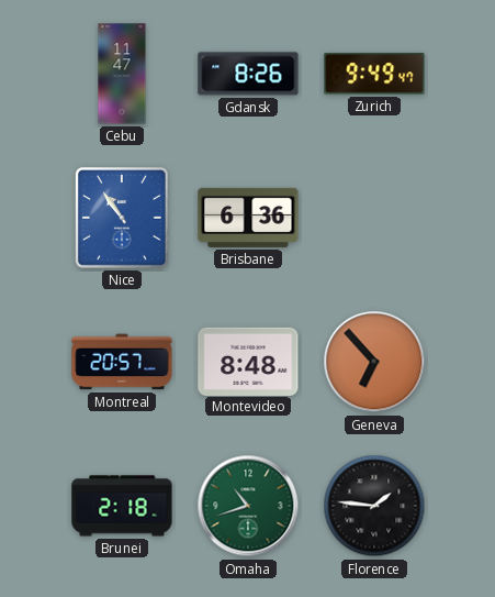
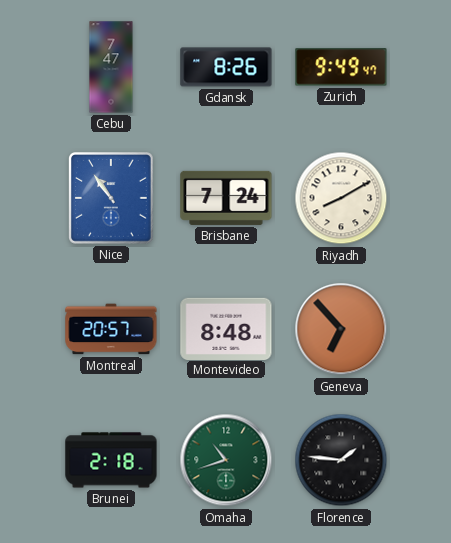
Cebu: 11:47 -> 7:47 (111, 67)
Brisbane: 6:36 -> 7:24 (226, 198)
Riyadh: none -> 8:10 (341, 198)
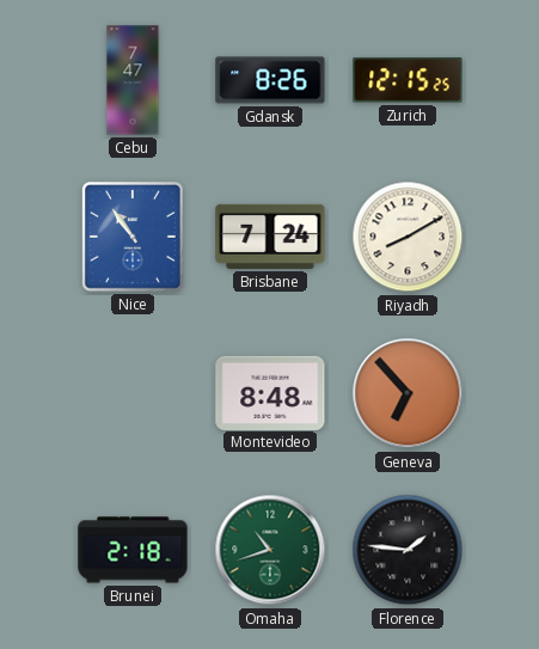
Zurich: 9:49 -> 12:15 (408, 80)
Montreal: 20:57 -> none (111, 329)
